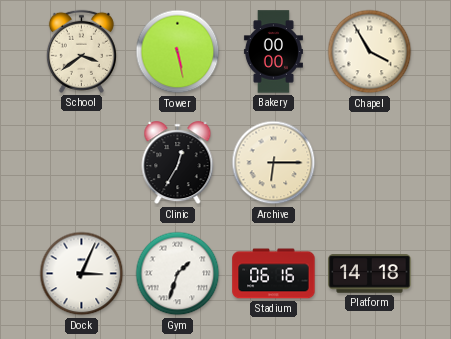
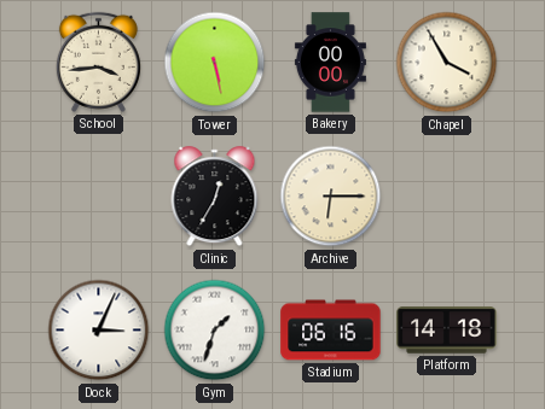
School: 3:39 -> 3:44 (98, 62)
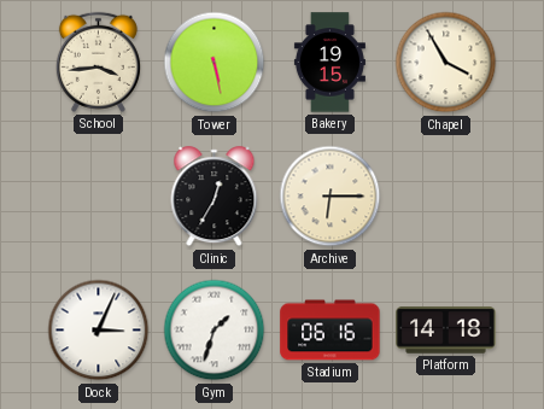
Bakery: 00:00 -> 19:15 (329, 63)
